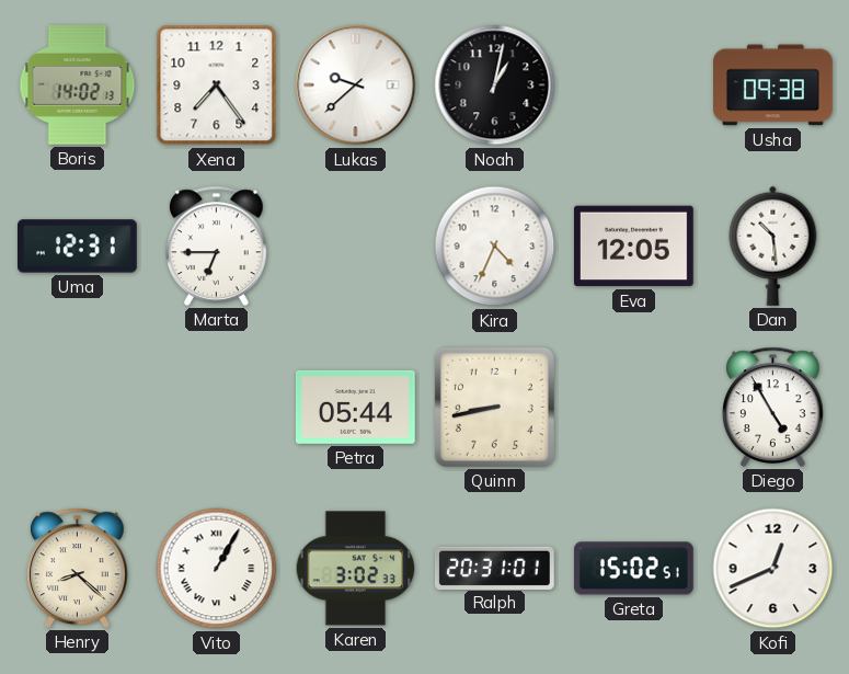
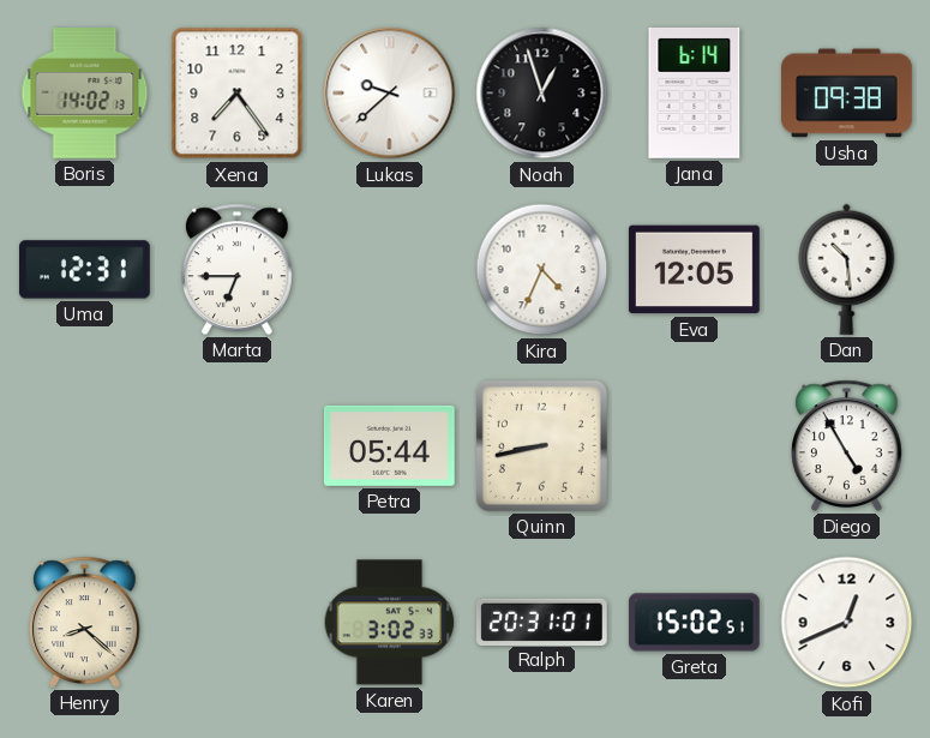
Noah: 1:02 -> 12:57 (542, 94)
Jana: none -> 6:14 (695, 92)
Vito: 1:05 -> none (217, 569)
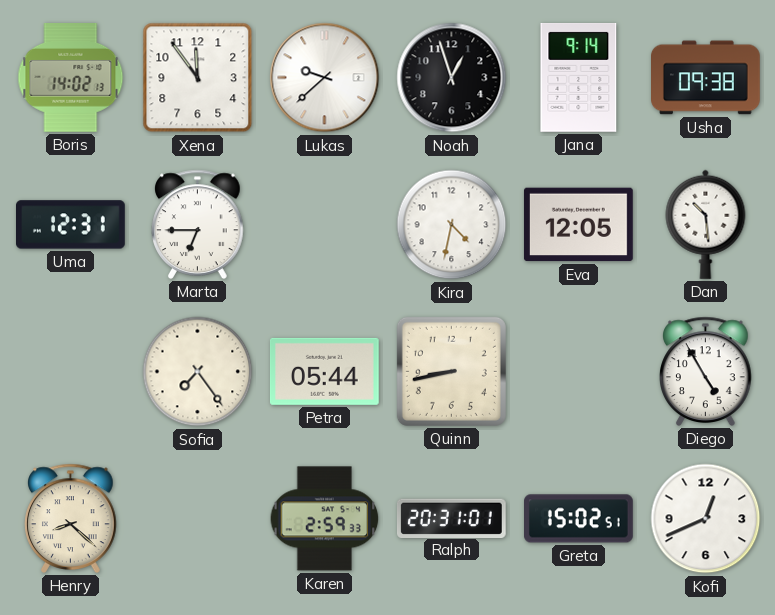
Xena: 7:24 -> 11:54 (198, 78)
Jana: 6:14 -> 9:14 (579, 77)
Kira: 4:34 -> 4:32 (452, 225)
Sofia: none -> 7:24 (198, 372)
Karen: 3:02 -> 2:59 (325, 519)
